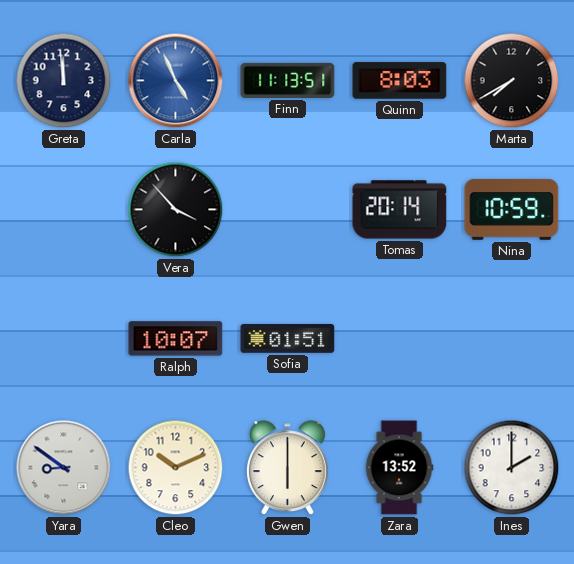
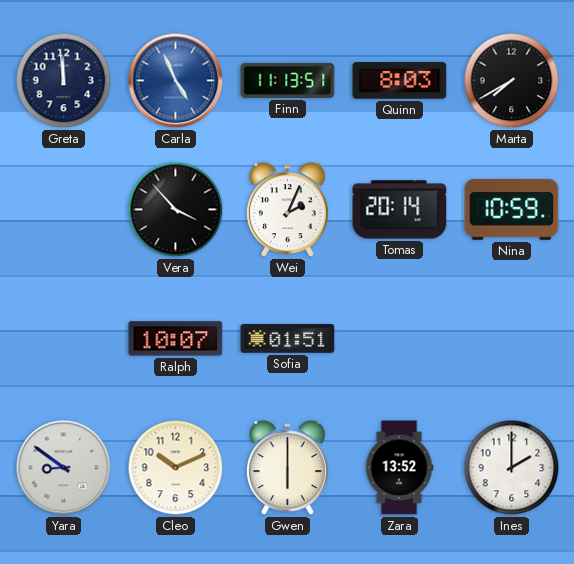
Wei: none -> 2:04 (287, 210)
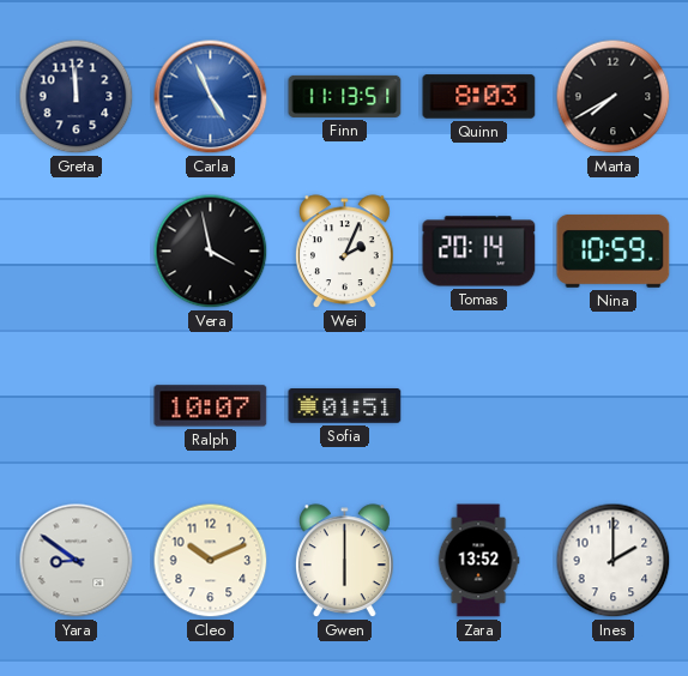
Vera: 3:53 -> 3:58 (211, 252)
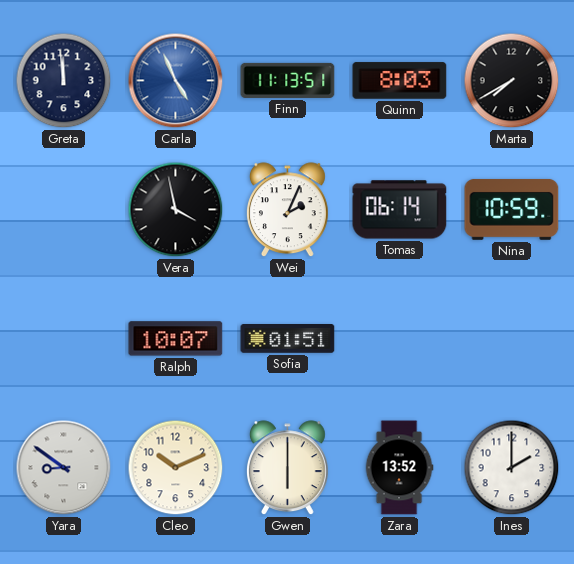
Tomas: 20:14 -> 06:14 (400, 210)
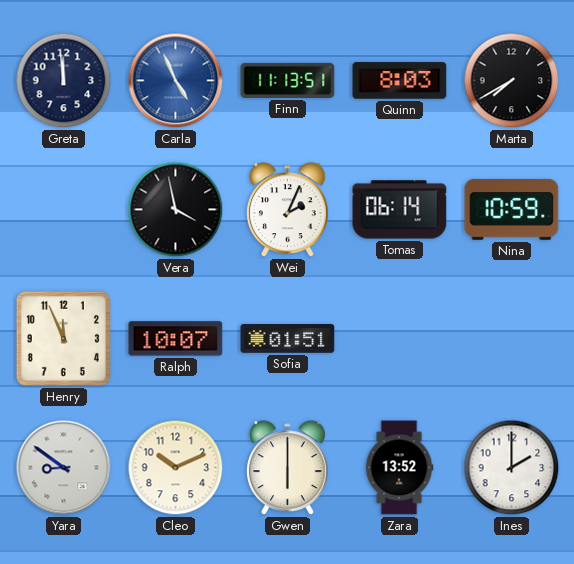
Henry: none -> 11:56 (63, 338)
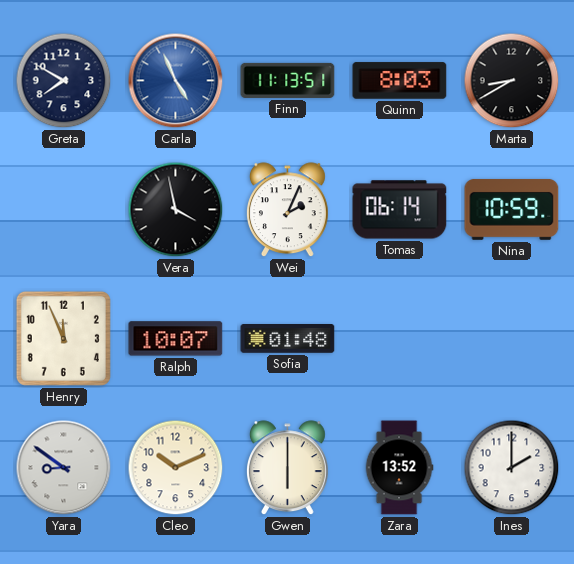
Greta: 11:59 -> 7:50 (64, 81)
Marta: 7:40 -> 8:40 (512, 81)
Sofia: 01:51 -> 01:48 (288, 339)
